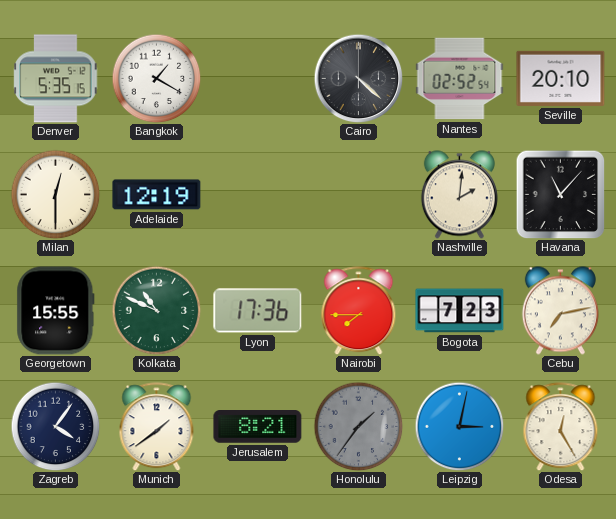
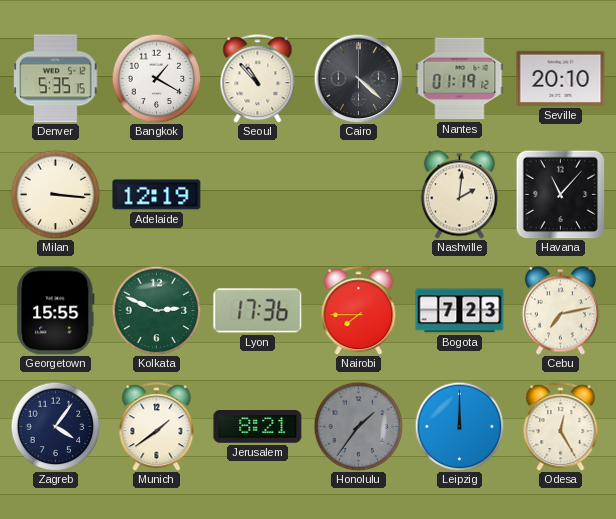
Seoul: none -> 10:53 (258, 79)
Nantes: 02:52 -> 01:19 (460, 79)
Milan: 12:30 -> 3:16 (55, 194)
Kolkata: 10:49 -> 2:49 (156, 310)
Leipzig: 3:02 -> 12:00 (459, 426)
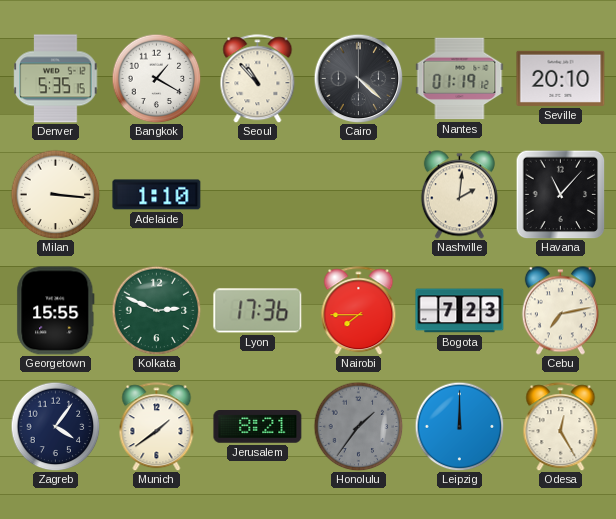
Adelaide: 12:19 -> 1:10 (157, 195)
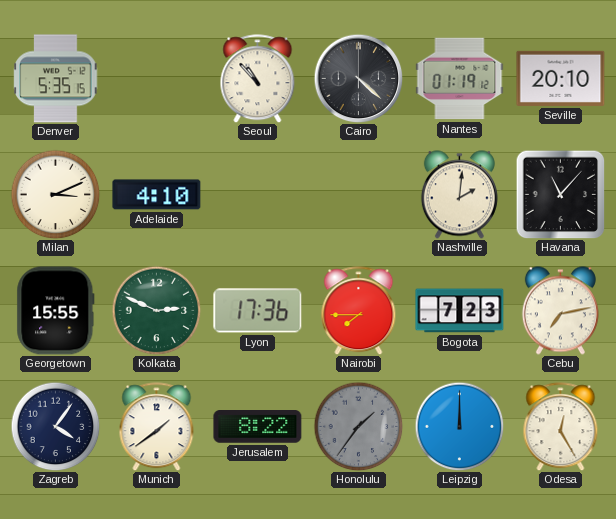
Bangkok: 1:20 -> none (156, 78)
Milan: 3:16 -> 3:11 (55, 194)
Adelaide: 1:10 -> 4:10 (157, 195)
Jerusalem: 8:21 -> 8:22 (258, 427)
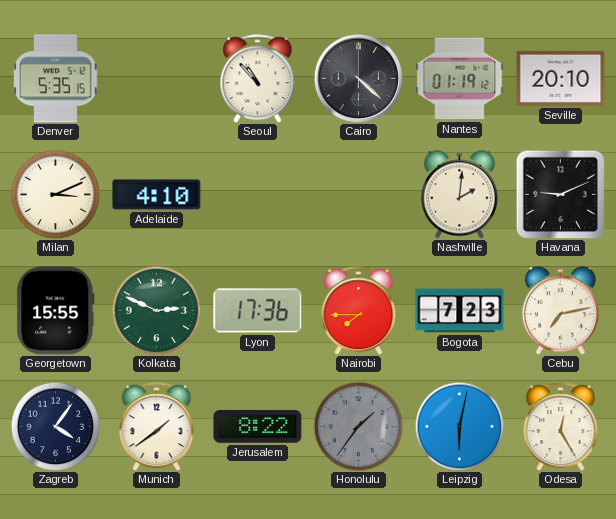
Havana: 11:07 -> 9:11 (560, 194)
Leipzig: 12:00 -> 6:02 (459, 426)
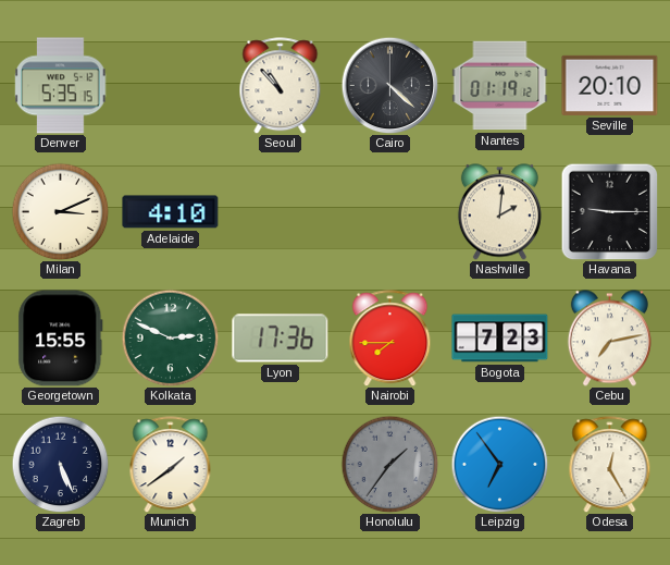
Havana: 9:11 -> 9:15 (609, 211)
Zagreb: 4:06 -> 5:26 (60, 464)
Jerusalem: 8:22 -> none (258, 427)
Leipzig: 6:02 -> 6:54 (499, 464)
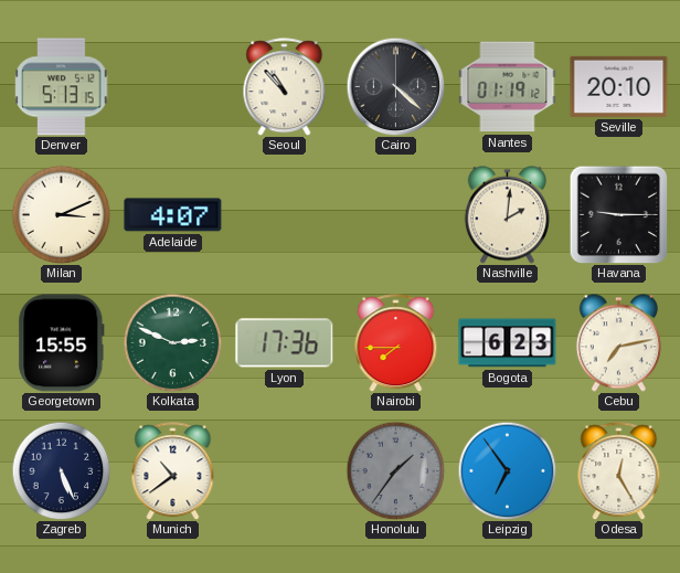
Denver: 5:35 -> 5:13 (62, 87)
Adelaide: 4:10 -> 4:07 (173, 215)
Bogota: 7:23 -> 6:23 (508, 343)
Munich: 1:39 -> 10:39 (173, 471)
